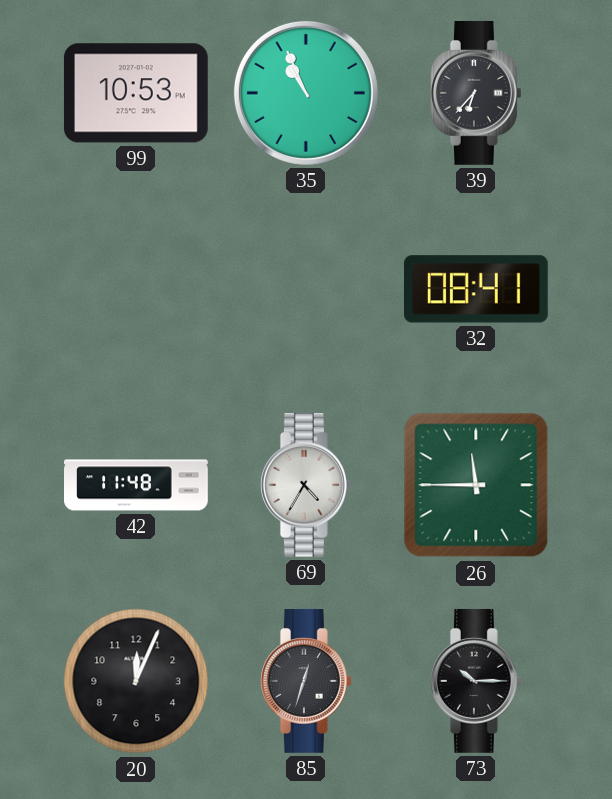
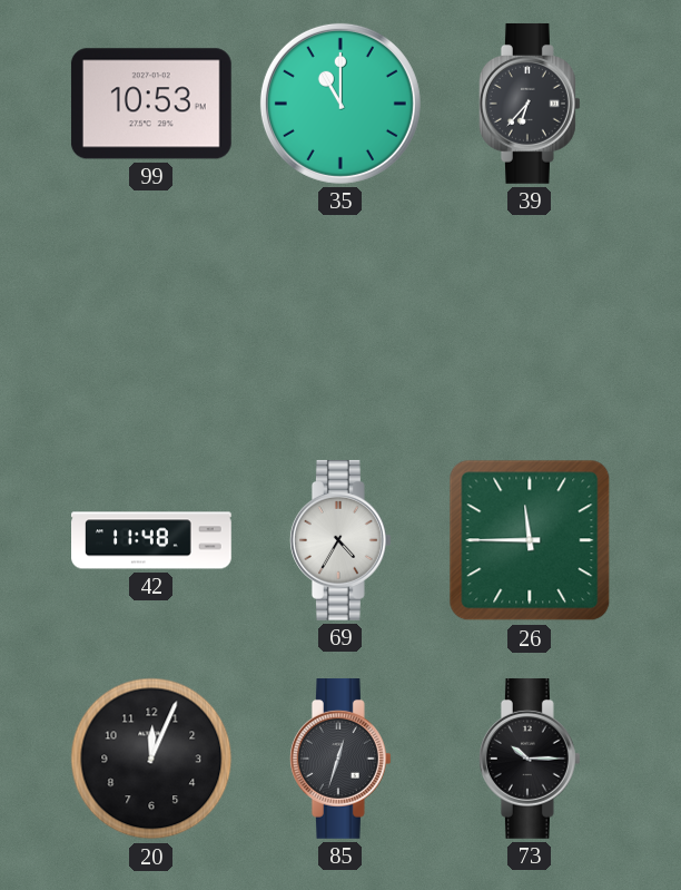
35: 10:56 -> 11:00 (340, 104)
32: 08:41 -> none (476, 289)
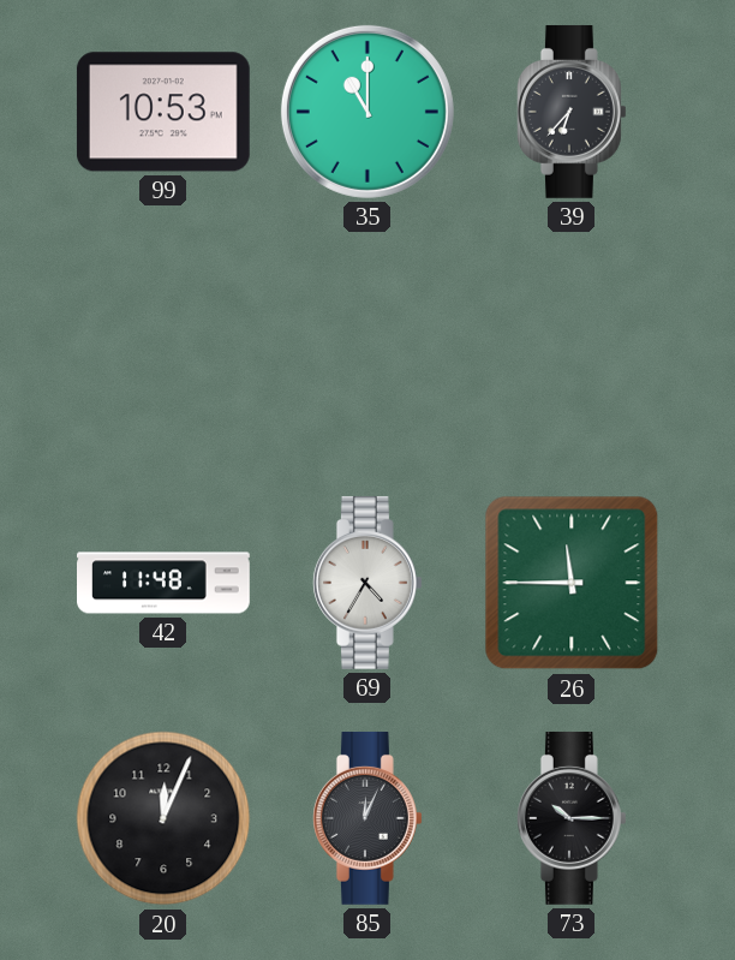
85: 12:33 -> 12:04 (367, 818)
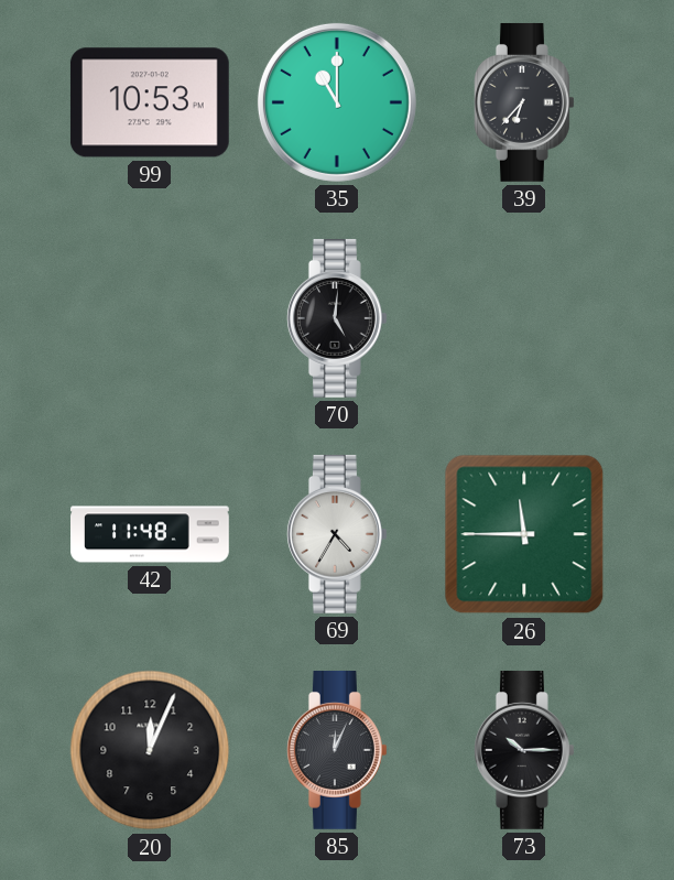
70: none -> 5:01 (337, 318)
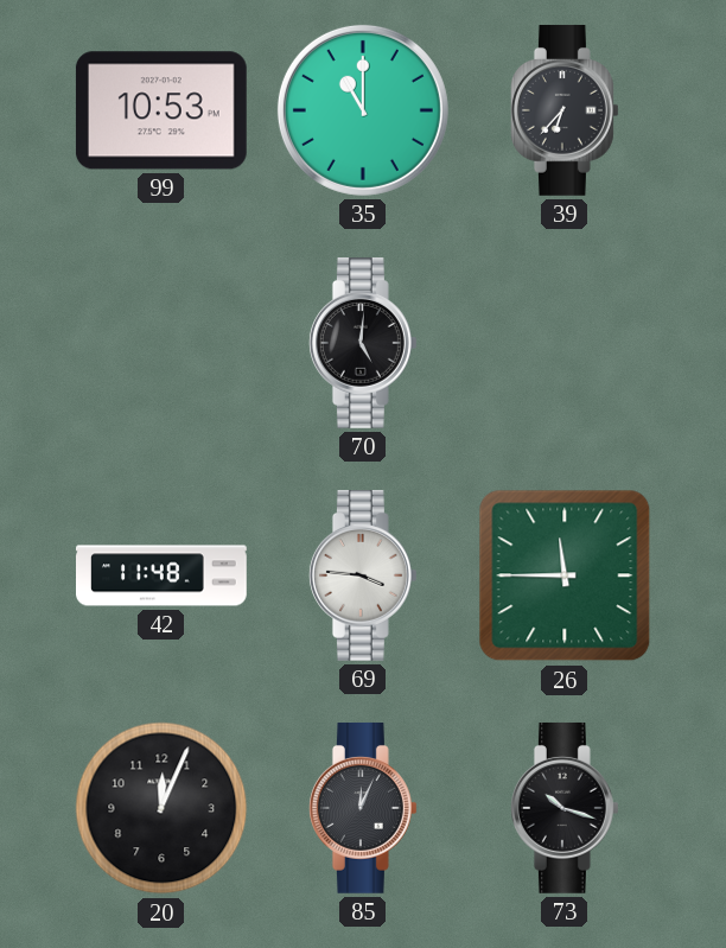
69: 4:35 -> 3:46 (363, 575)
73: 10:15 -> 10:18 (565, 808)
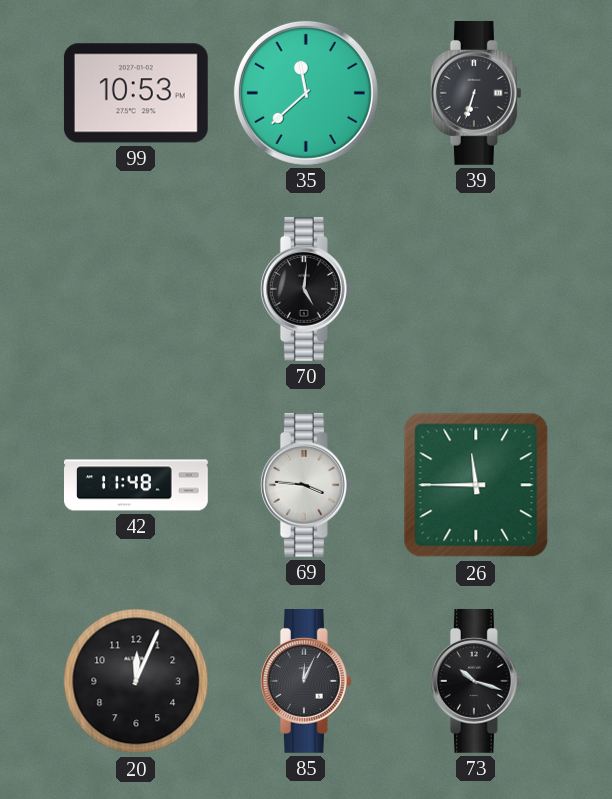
35: 11:00 -> 11:38 (306, 93)
39: 6:37 -> 6:33 (476, 93)
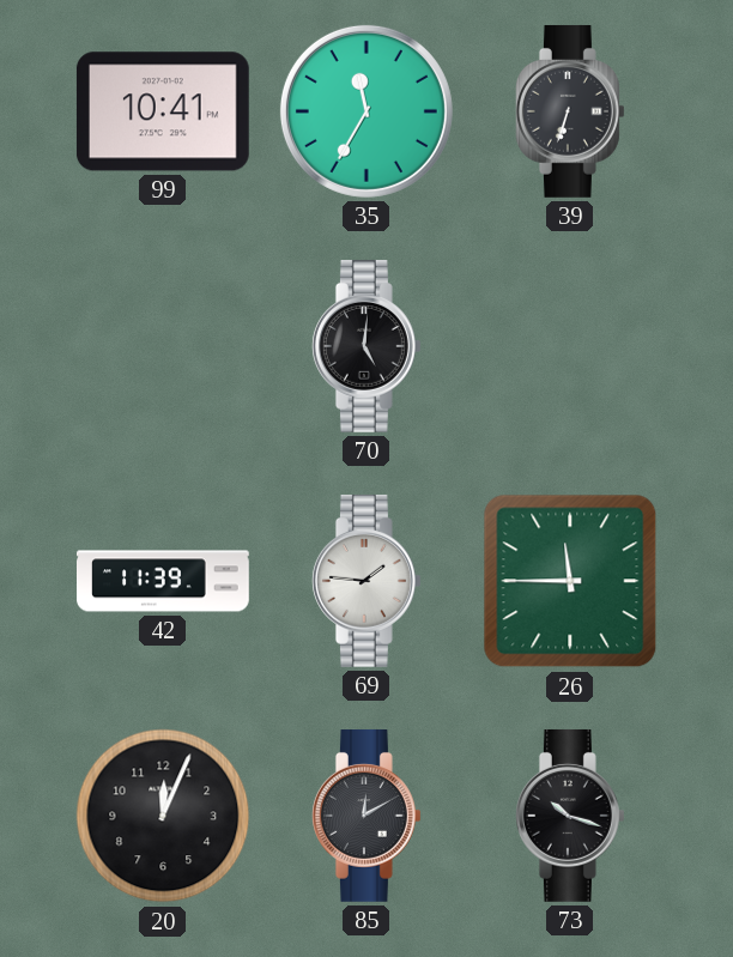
99: 10:53 -> 10:41 (163, 111)
35: 11:38 -> 11:35 (366, 111)
42: 11:48 -> 11:39 (163, 581)
69: 3:46 -> 1:46 (366, 581)
85: 12:04 -> 12:10 (366, 816)
